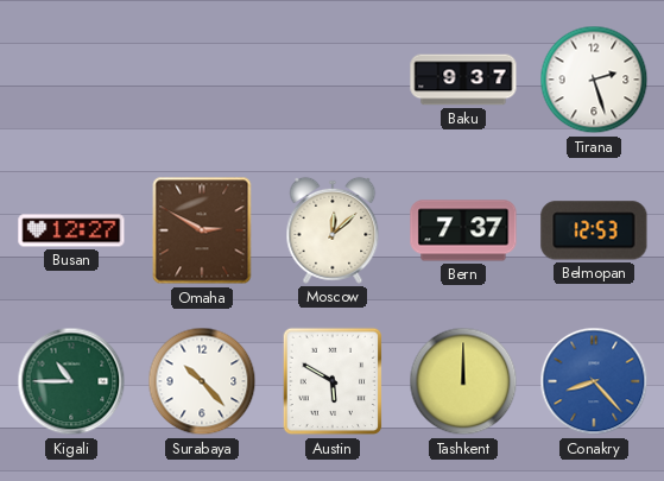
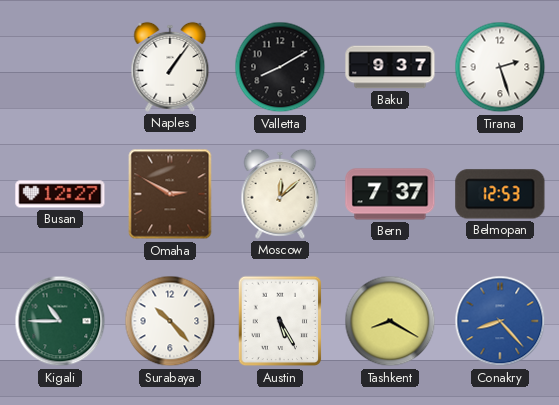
Naples: none -> 1:06 (170, 67)
Valletta: none -> 8:10 (280, 67)
Austin: 5:50 -> 5:25 (280, 321)
Tashkent: 12:00 -> 8:20 (390, 321)
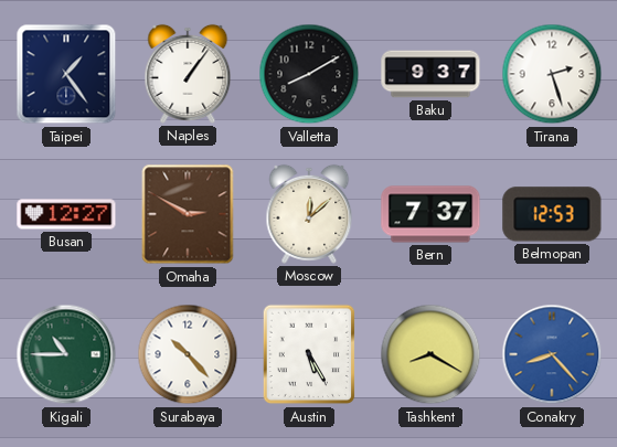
Taipei: none -> 1:24 (66, 74)
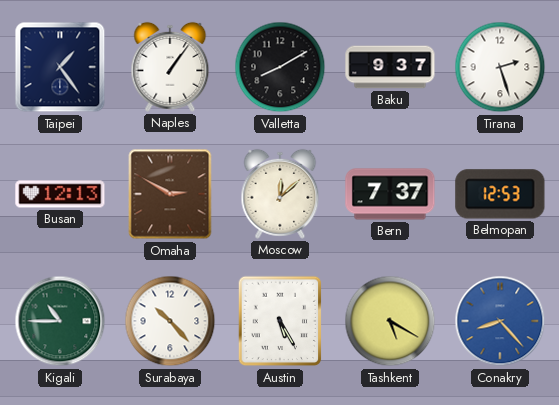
Busan: 12:27 -> 12:13 (60, 194)
Tashkent: 8:20 -> 5:20 (390, 321)
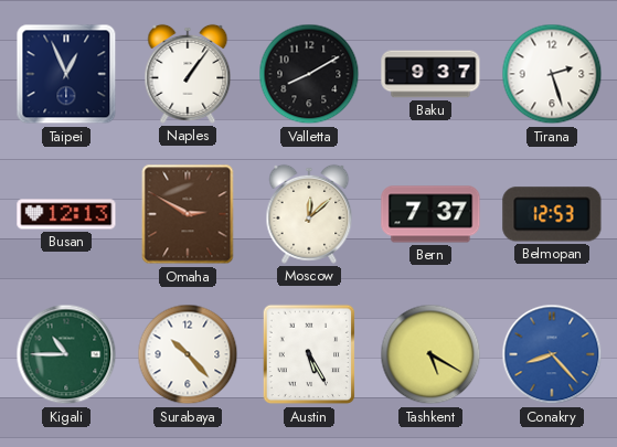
Taipei: 1:24 -> 12:56 (66, 74)
